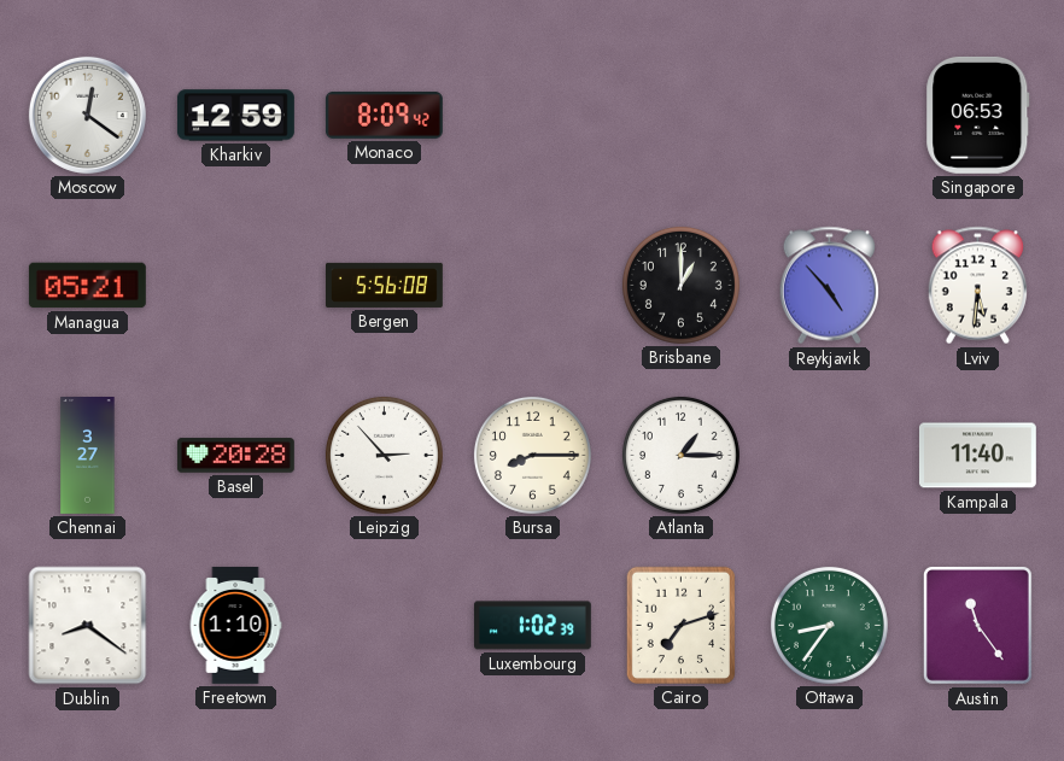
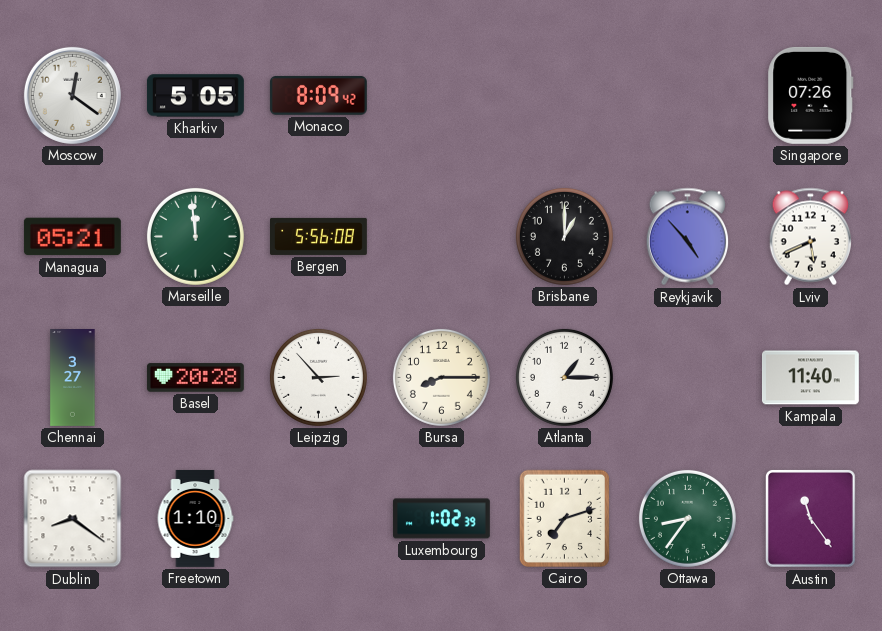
Kharkiv: 12:59 -> 5:05 (195, 96)
Singapore: 06:53 -> 07:26 (811, 95)
Marseille: none -> 11:59 (195, 236)
Lviv: 5:31 -> 5:41 (810, 237)
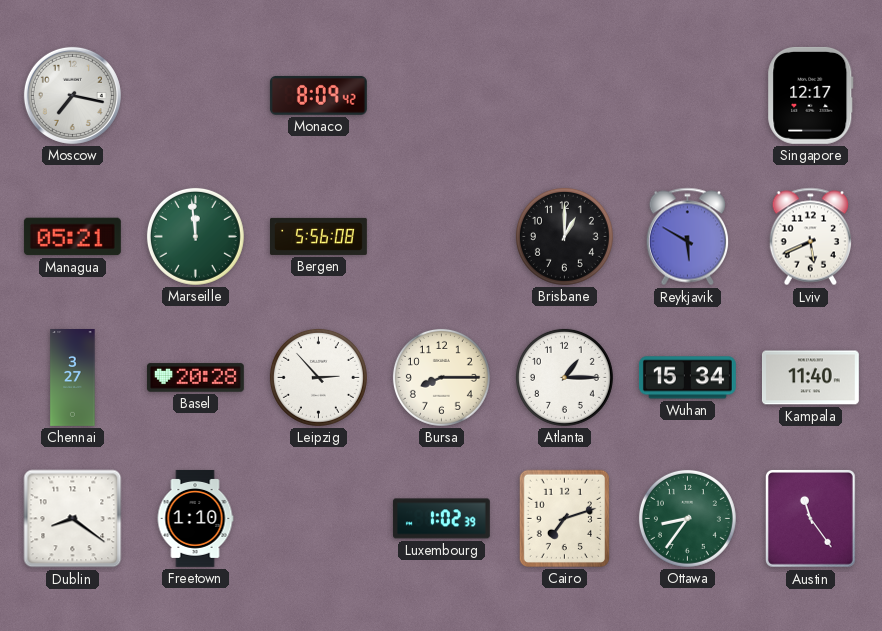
Moscow: 12:21 -> 7:17 (72, 95)
Kharkiv: 5:05 -> none (195, 96)
Singapore: 07:26 -> 12:17 (811, 95)
Reykjavik: 4:53 -> 5:50 (687, 237)
Wuhan: none -> 15:34 (687, 378)
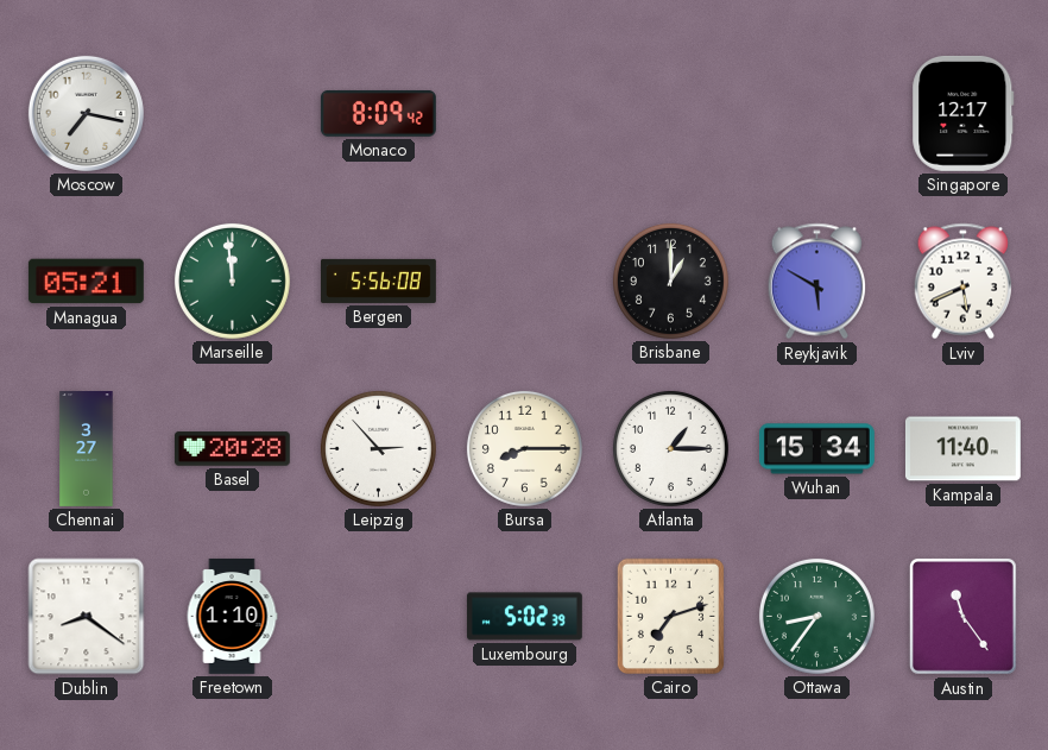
Luxembourg: 1:02 -> 5:02 (524, 617)
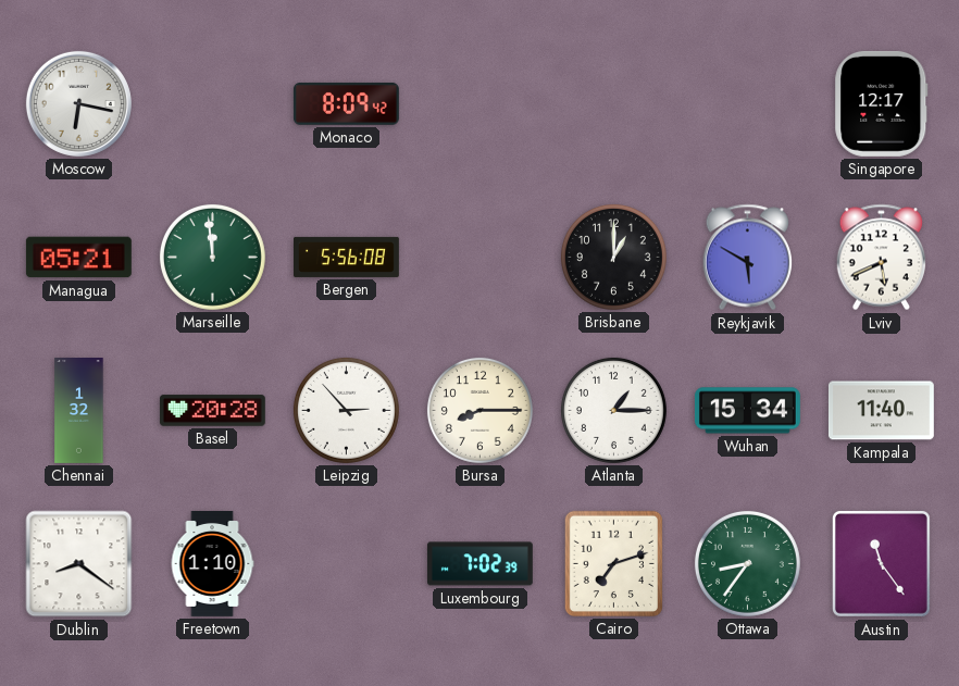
Moscow: 7:17 -> 6:17 (78, 103)
Chennai: 3:27 -> 1:32 (79, 411)
Luxembourg: 5:02 -> 7:02 (479, 564)
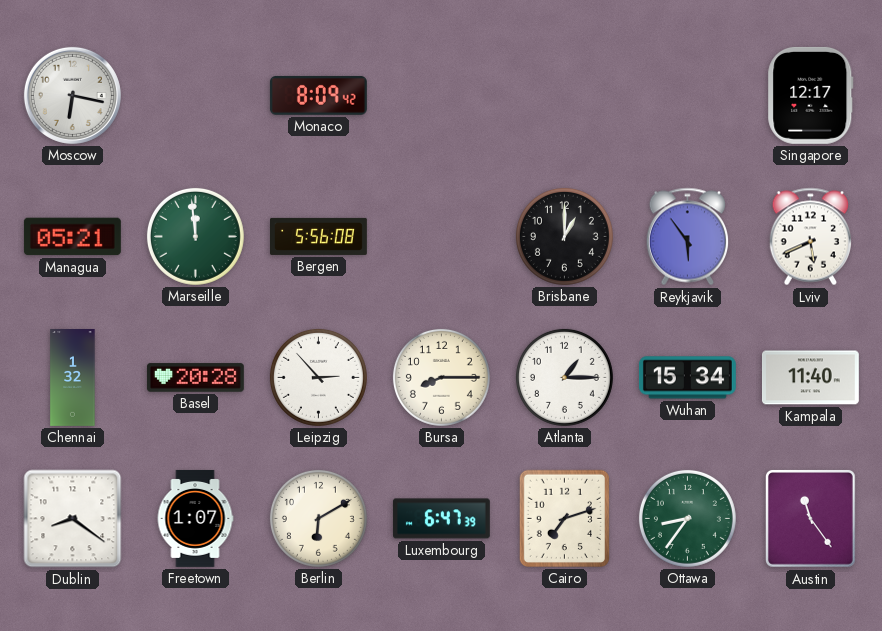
Reykjavik: 5:50 -> 5:54 (687, 237)
Freetown: 1:10 -> 1:07 (195, 518)
Berlin: none -> 6:10 (318, 518)
Luxembourg: 7:02 -> 6:47 (441, 519)
